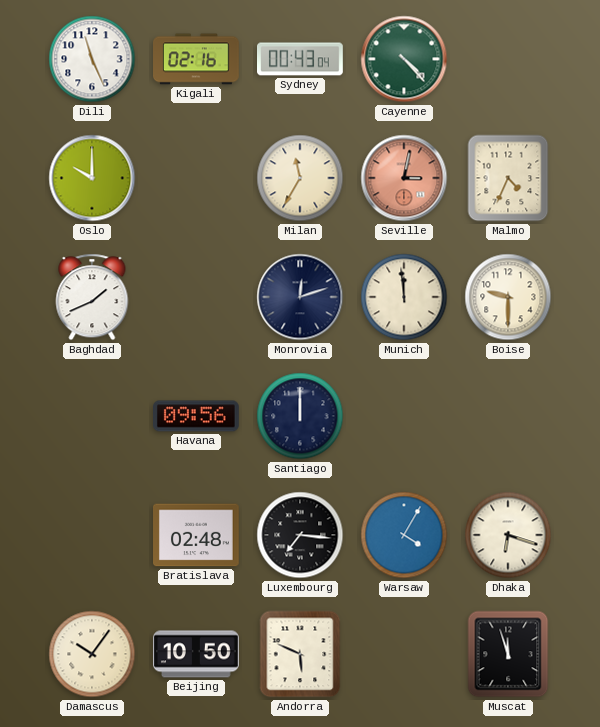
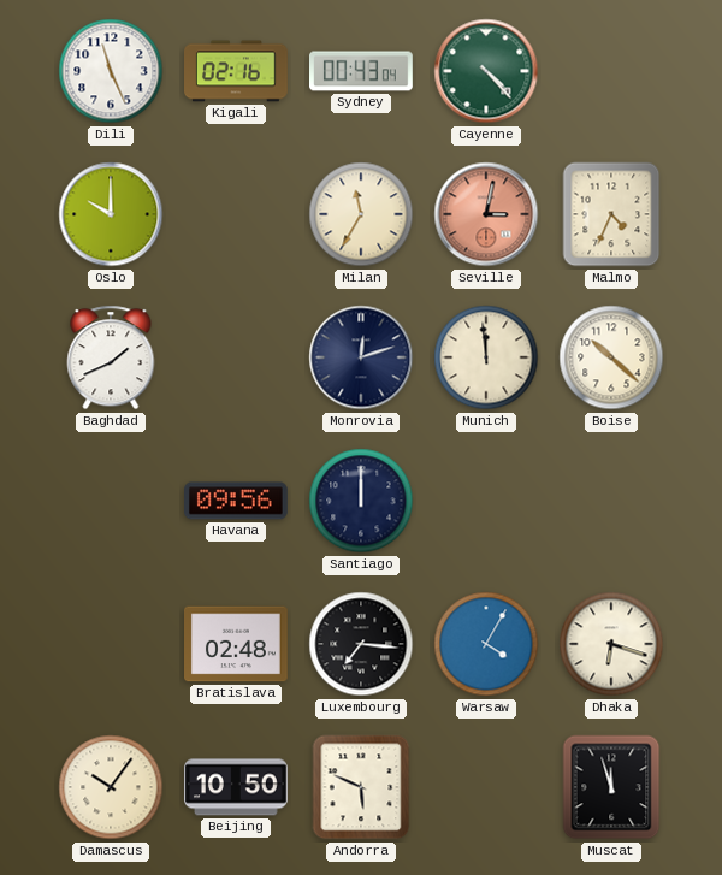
Boise: 9:30 -> 10:22 (611, 357)
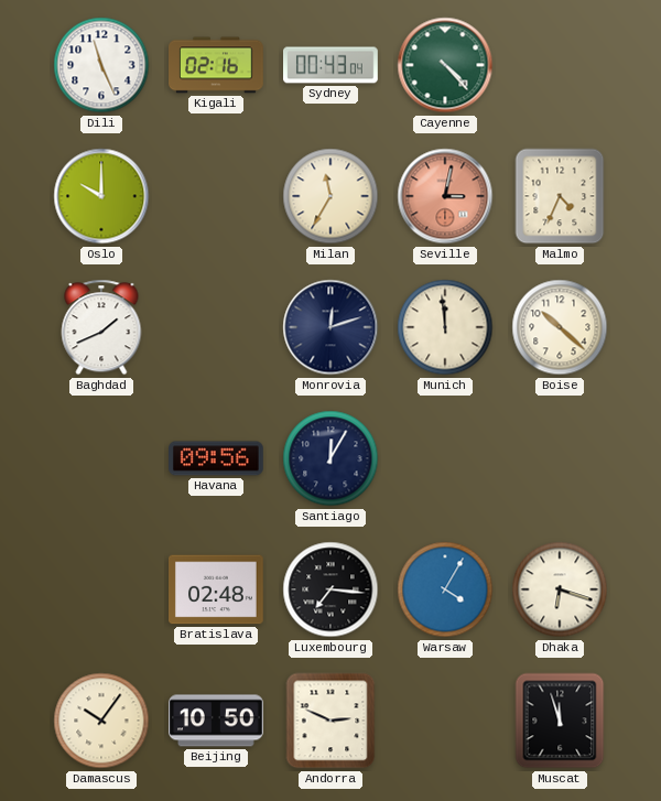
Santiago: 12:00 -> 12:05 (330, 458)
Andorra: 5:49 -> 2:49 (330, 721)
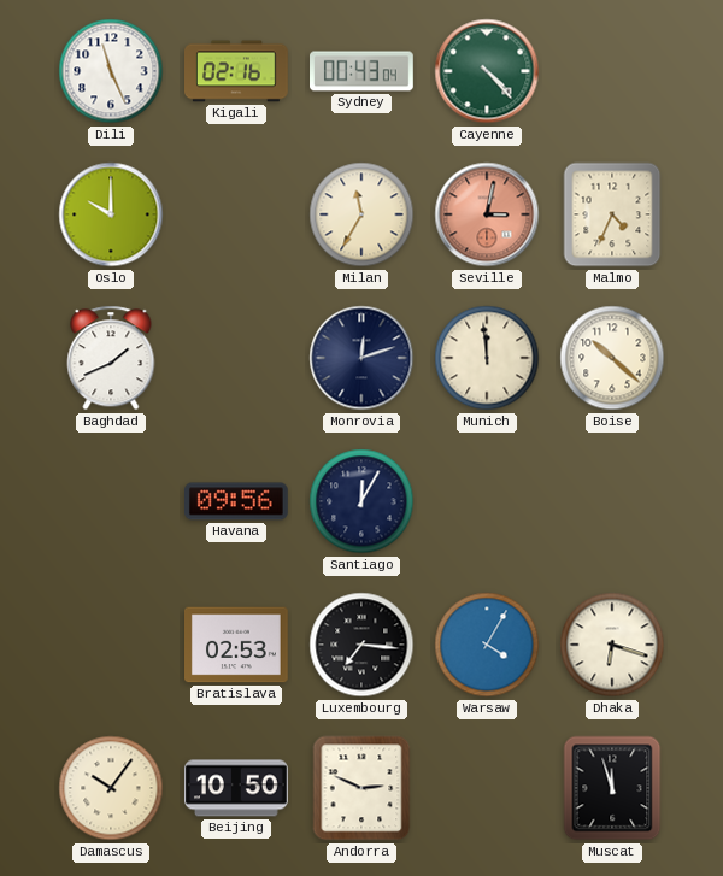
Bratislava: 02:48 -> 02:53 (237, 645)
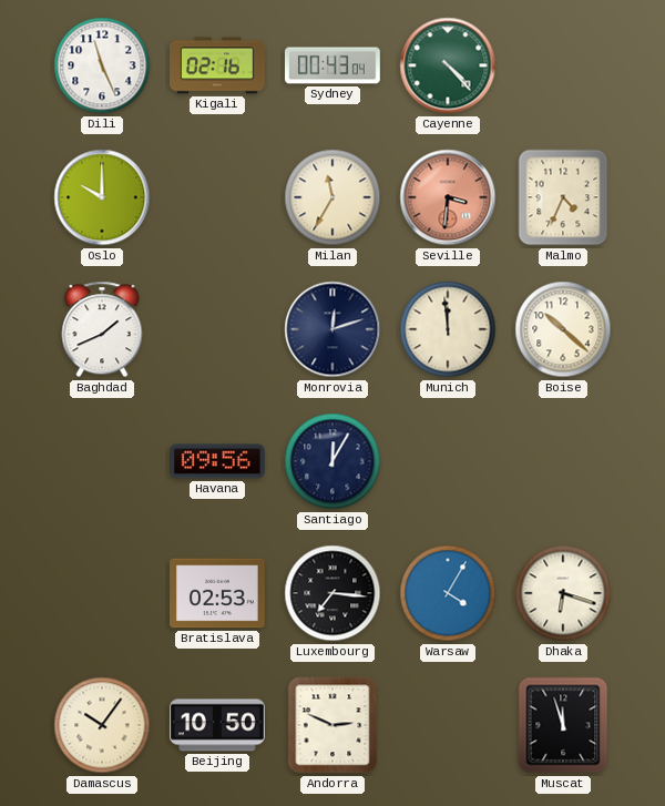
Seville: 3:02 -> 3:31 (448, 197)
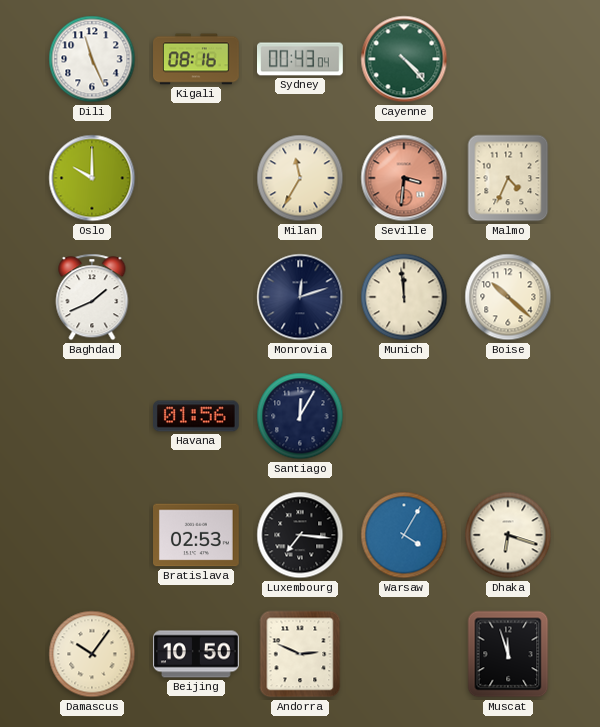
Kigali: 02:16 -> 08:16 (197, 59)
Havana: 09:56 -> 01:56 (197, 416)
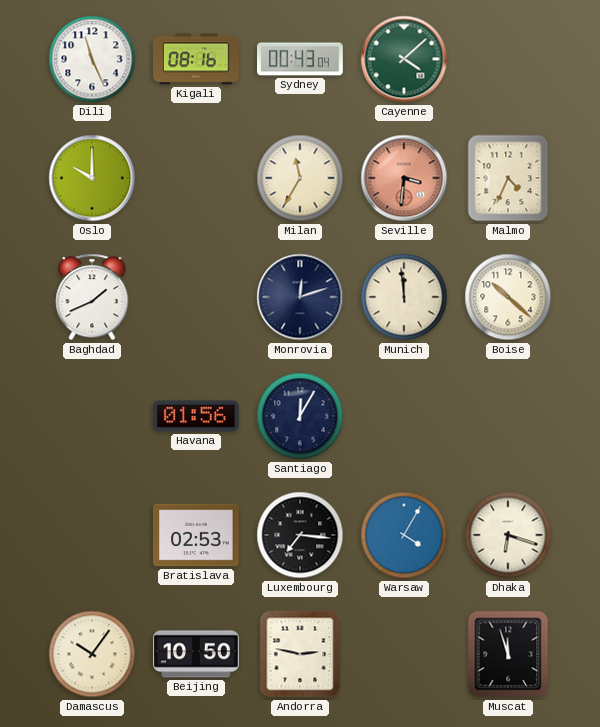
Cayenne: 4:23 -> 4:08 (404, 59)
Andorra: 2:49 -> 2:47 (300, 654)
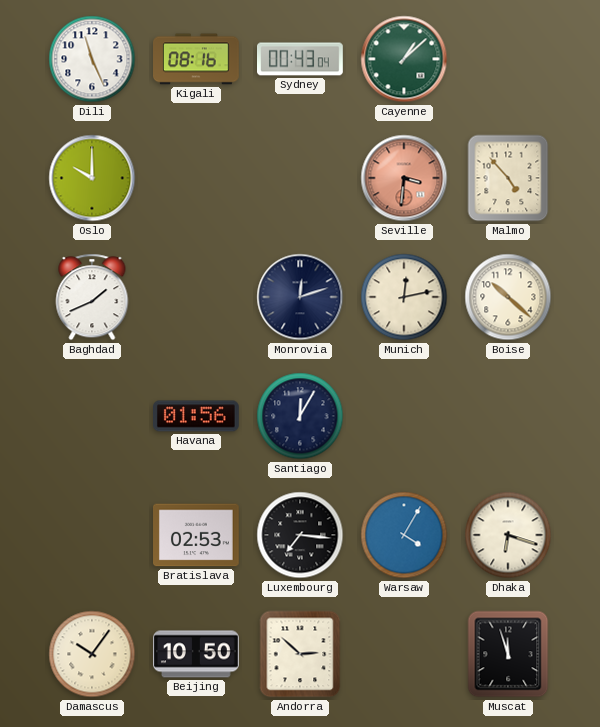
Cayenne: 4:08 -> 1:08 (404, 59)
Milan: 11:35 -> none (300, 178)
Malmo: 4:34 -> 4:53 (508, 178)
Munich: 11:59 -> 12:13 (404, 297)
Andorra: 2:47 -> 2:52 (300, 654)
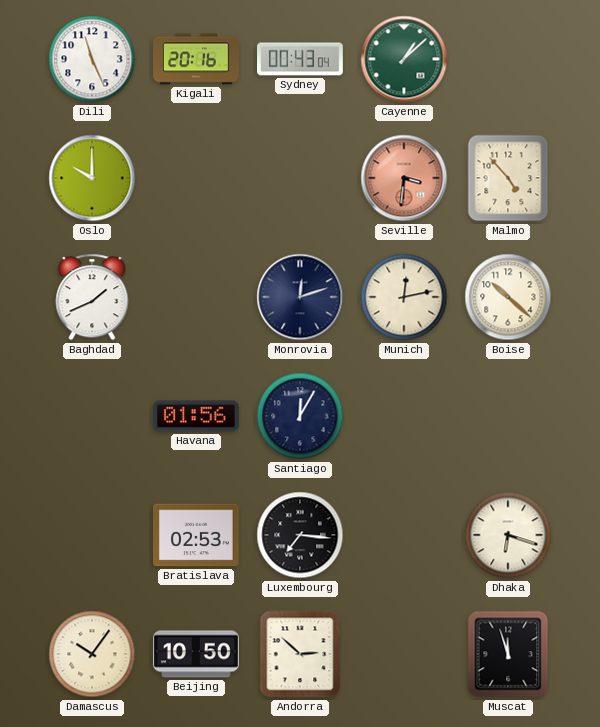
Kigali: 08:16 -> 20:16 (197, 59)
Warsaw: 4:05 -> none (404, 535)
